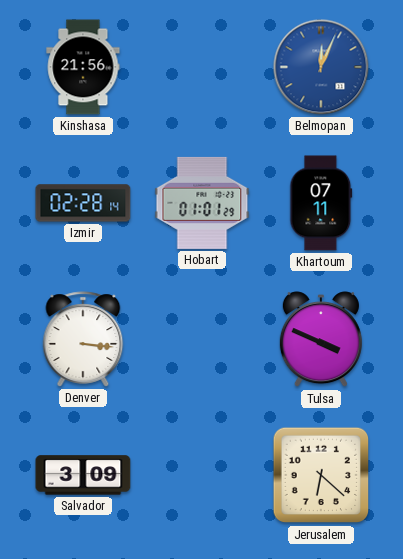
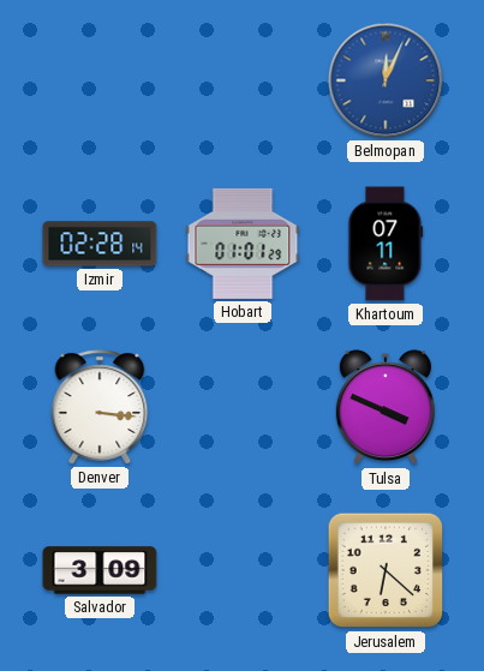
Kinshasa: 21:56 -> none (83, 67)
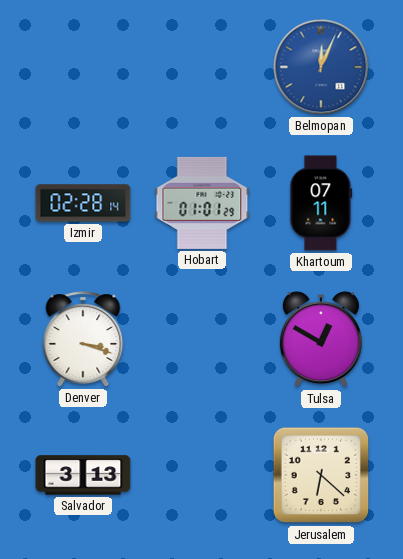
Denver: 3:16 -> 3:18 (83, 339)
Tulsa: 3:49 -> 12:50 (321, 340)
Salvador: 3:09 -> 3:13 (83, 475)
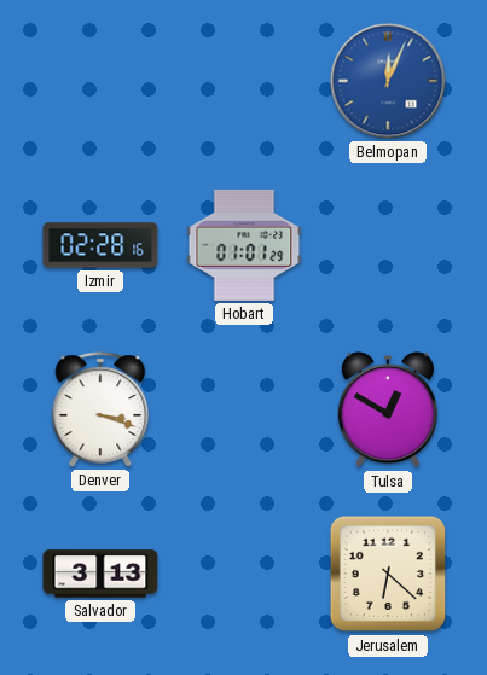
Izmir: 02:28:14 -> 02:28:16 (100, 245)
Khartoum: 07:11 -> none (321, 203)
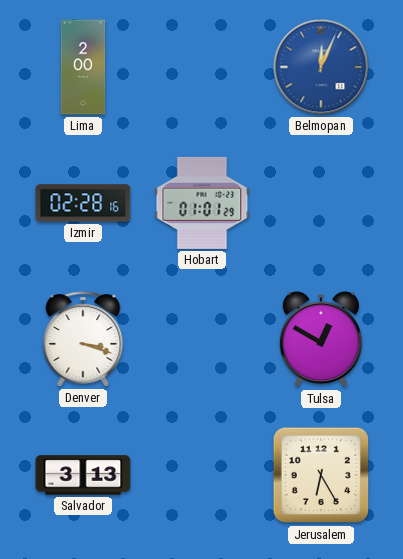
Lima: none -> 2:00 (83, 67)
Jerusalem: 6:22 -> 6:25 (321, 475)
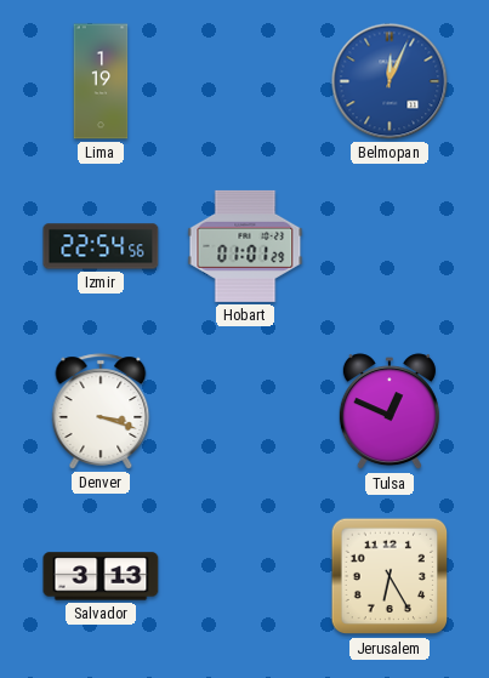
Lima: 2:00 -> 1:19 (101, 81)
Izmir: 02:28 -> 22:54 (101, 246)
Tulsa: 12:50 -> 12:49 (390, 412)
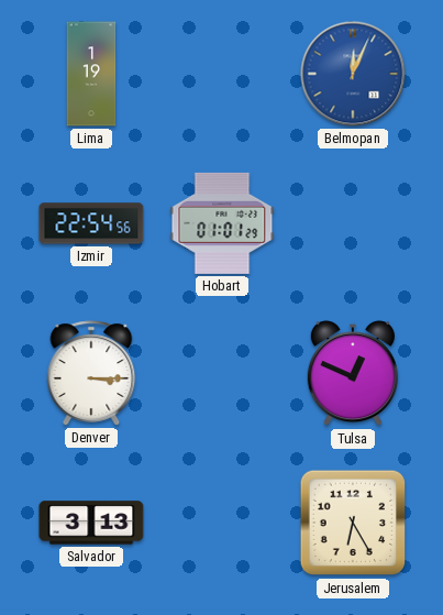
Denver: 3:18 -> 3:15 (91, 373)
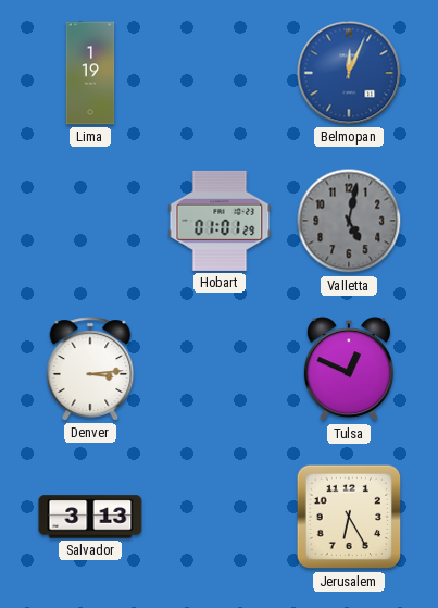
Izmir: 22:54 -> none (91, 223)
Valletta: none -> 5:02 (349, 221)
Denver: 3:15 -> 3:14 (90, 369)
